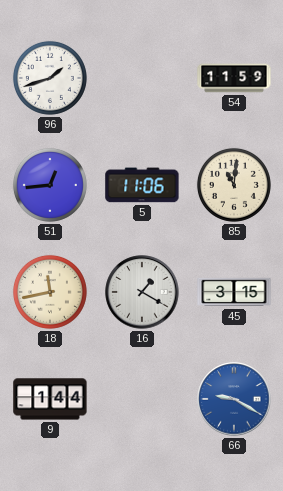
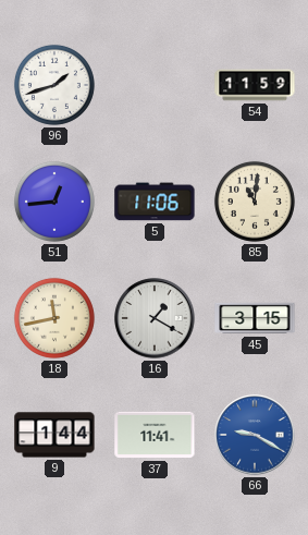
37: none -> 11:41 (155, 435)
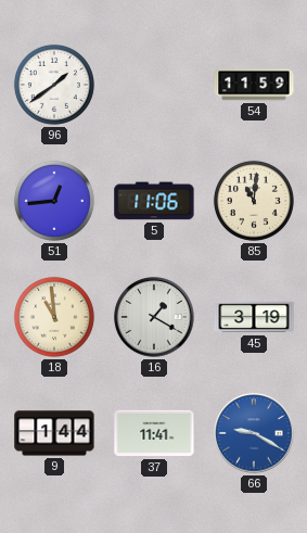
96: 1:42 -> 1:39 (54, 85)
18: 11:43 -> 10:59 (54, 317)
45: 3:15 -> 3:19 (254, 317)
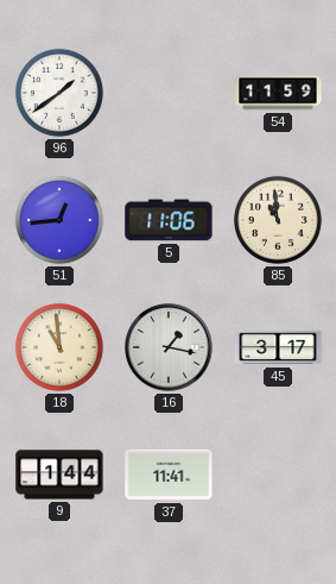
85: 11:01 -> 10:59 (278, 220)
16: 1:20 -> 1:17 (169, 347)
45: 3:19 -> 3:17 (278, 347)
66: 9:20 -> none (254, 433)
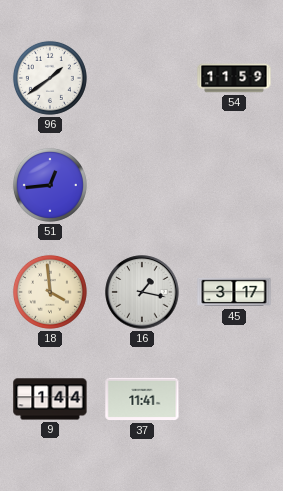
5: 11:06 -> none (169, 220)
85: 10:59 -> none (278, 220)
18: 10:59 -> 3:59 (50, 292)
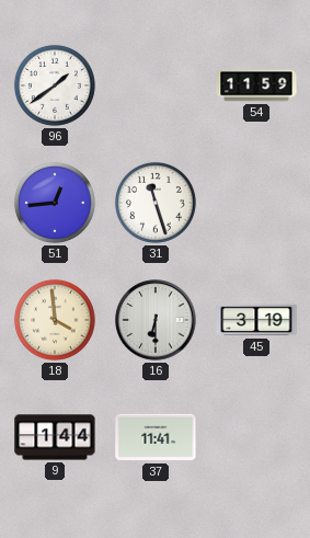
31: none -> 11:27 (156, 203)
16: 1:17 -> 6:30 (156, 320)
45: 3:17 -> 3:19 (256, 320)
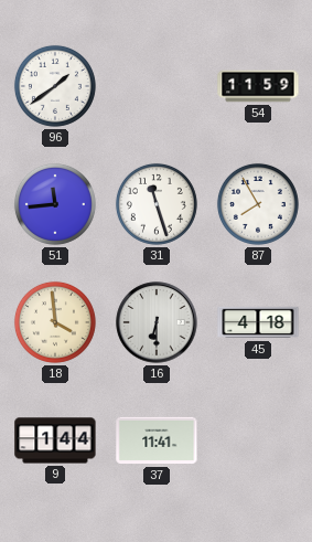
51: 12:44 -> 11:44 (55, 204)
87: none -> 7:55 (258, 204)
45: 3:19 -> 4:18 (258, 322)
